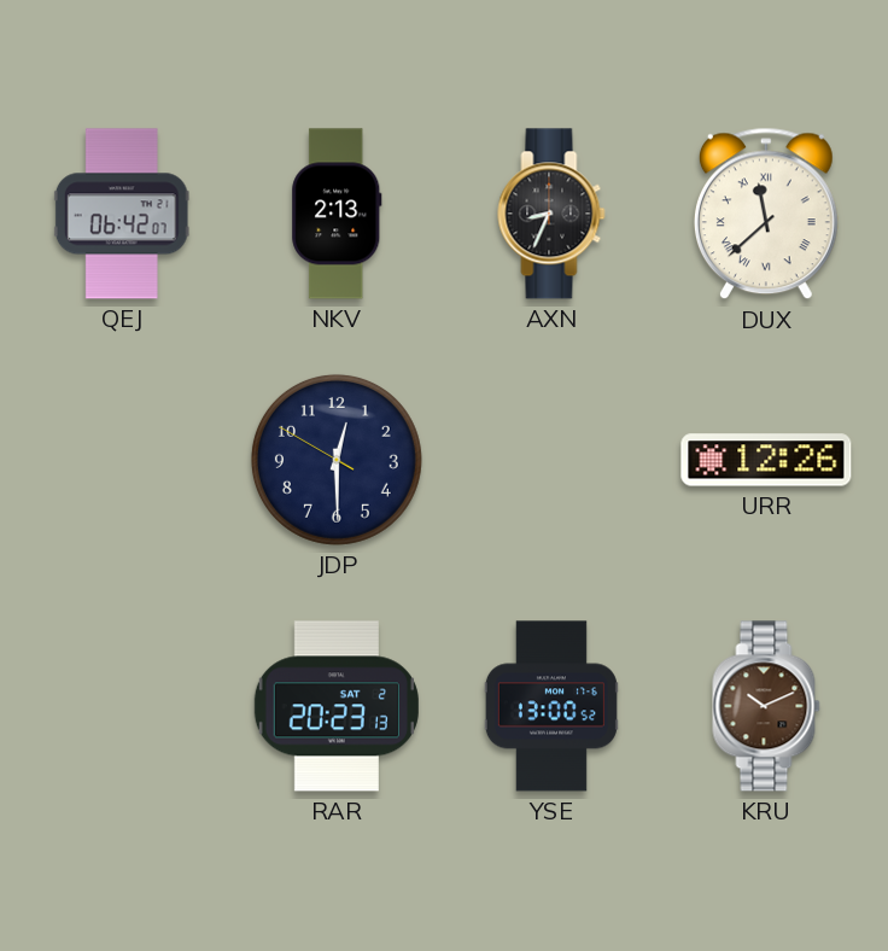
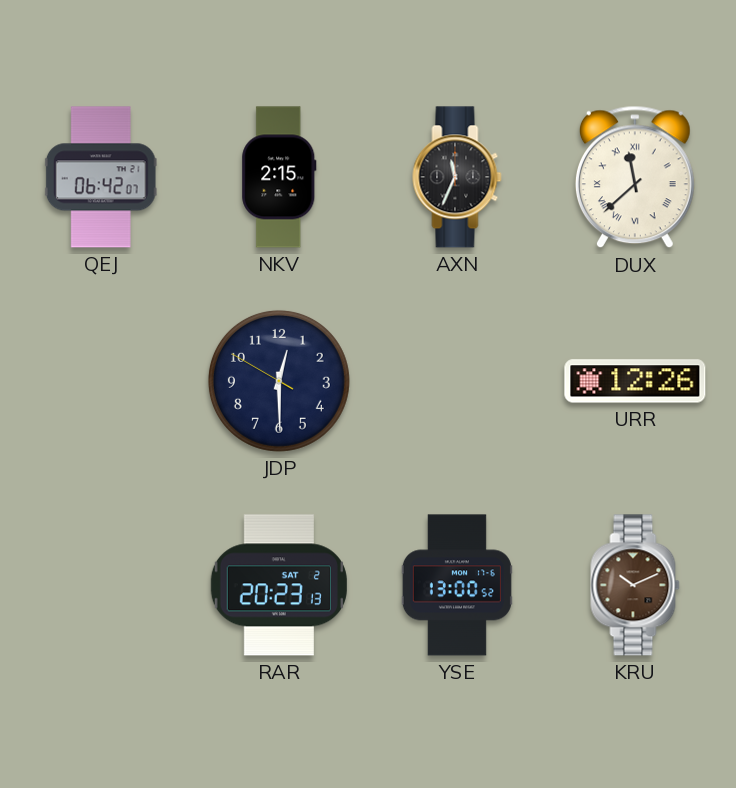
NKV: 2:13 -> 2:15 (279, 177)
AXN: 8:34 -> 11:34 (457, 177)
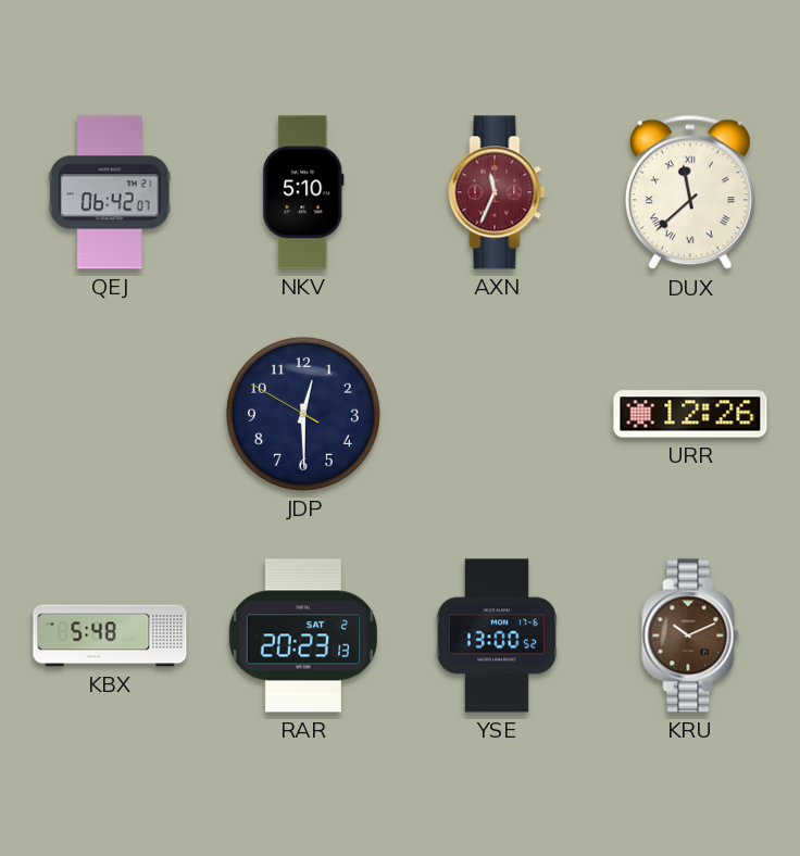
NKV: 2:15 -> 5:10 (303, 192)
AXN dial: black -> burgundy (497, 192)
KBX: none -> 5:48 (110, 635)
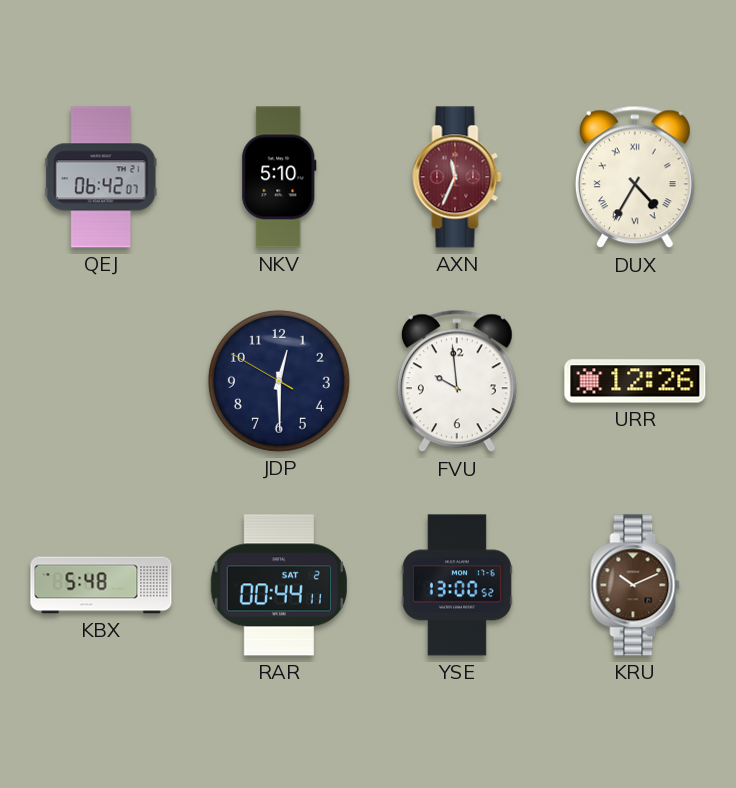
DUX: 11:38 -> 4:35 (635, 177)
FVU: none -> 9:59 (457, 381)
RAR: 20:23 -> 00:44 (279, 585)
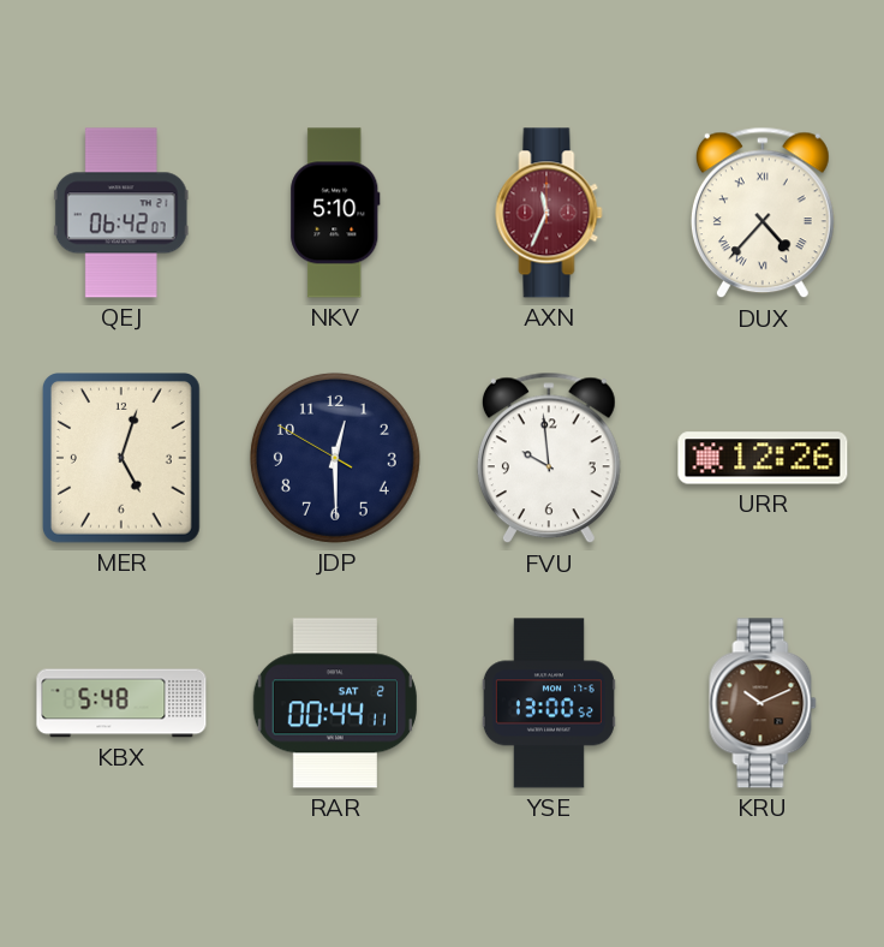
DUX: 4:35 -> 4:37 (763, 213)
MER: none -> 5:03 (123, 459)
